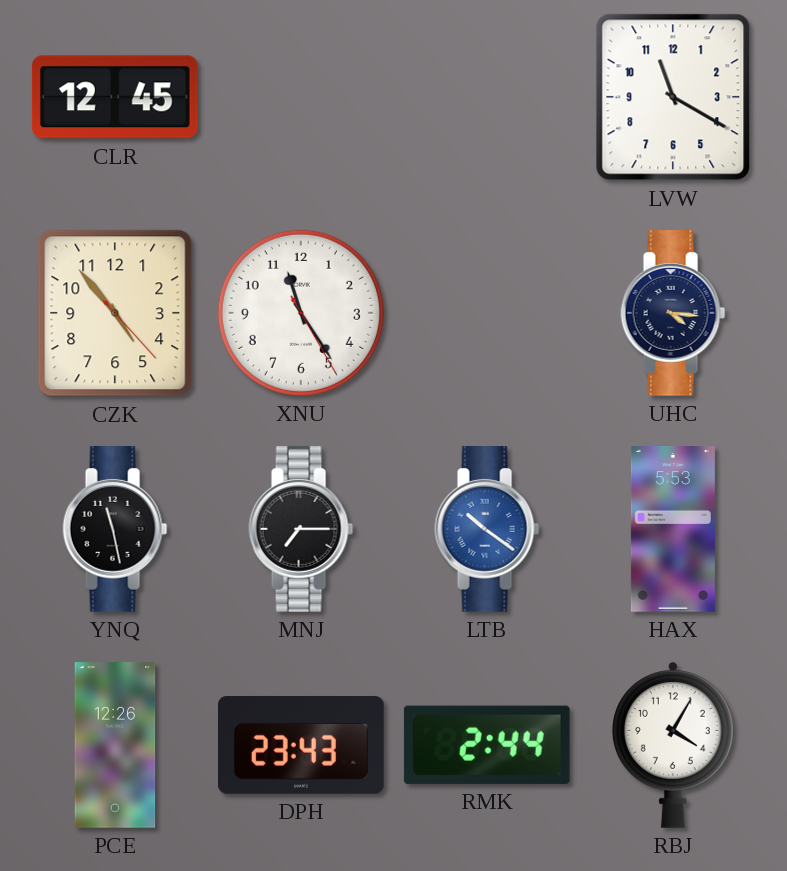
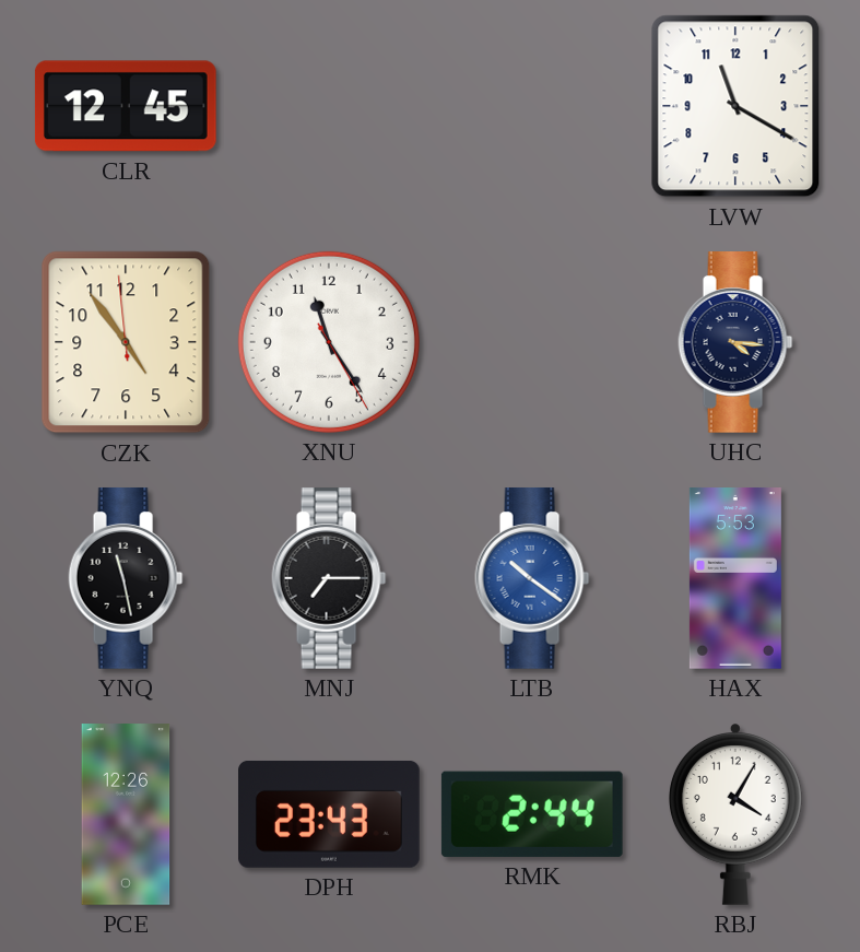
CZK: 4:53:23 -> 4:53:59 (126, 342)
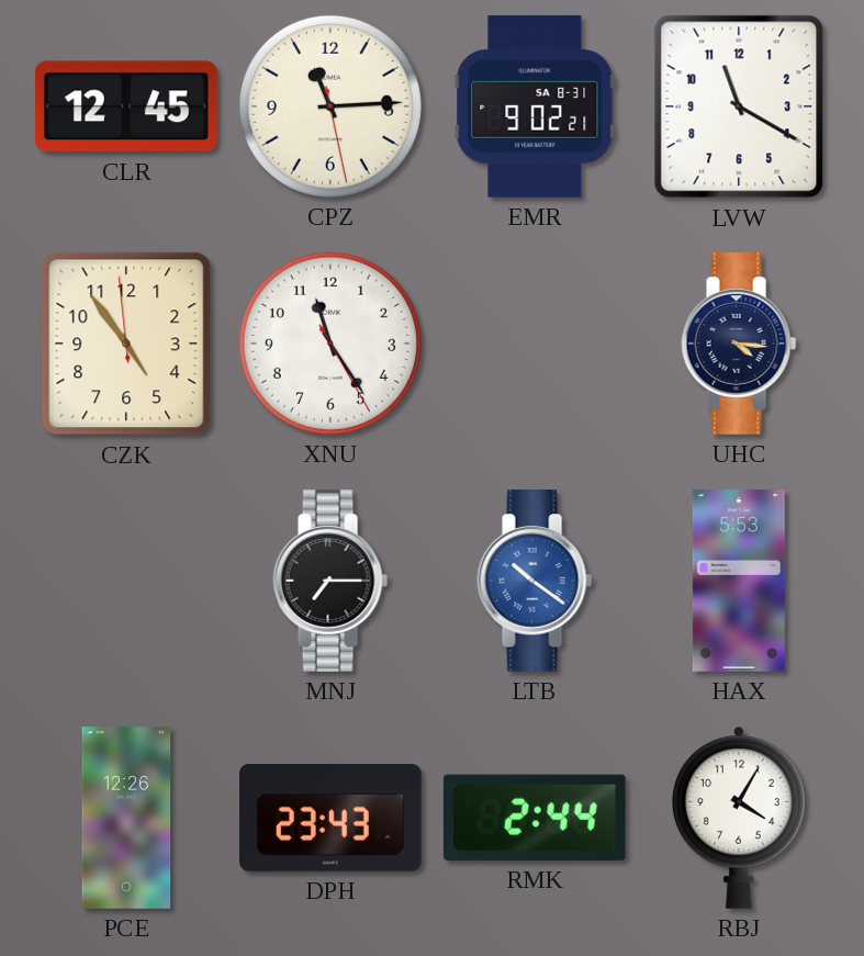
CPZ: none -> 11:14 (330, 106)
EMR: none -> 9:02 (535, 106)
YNQ: 11:28 -> none (126, 579)
